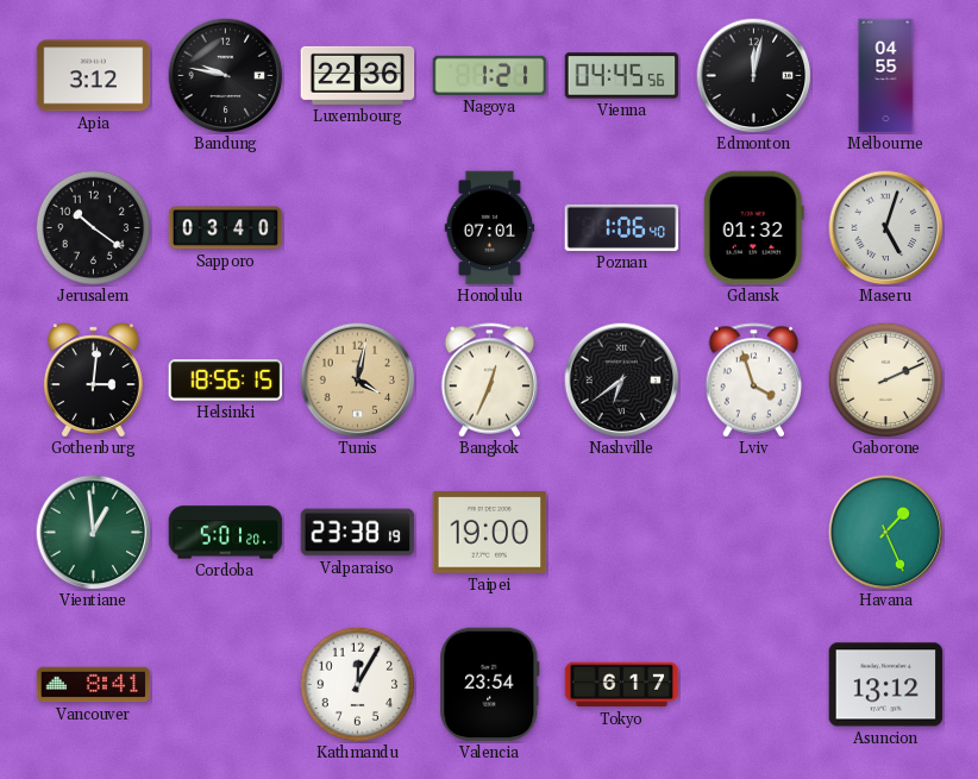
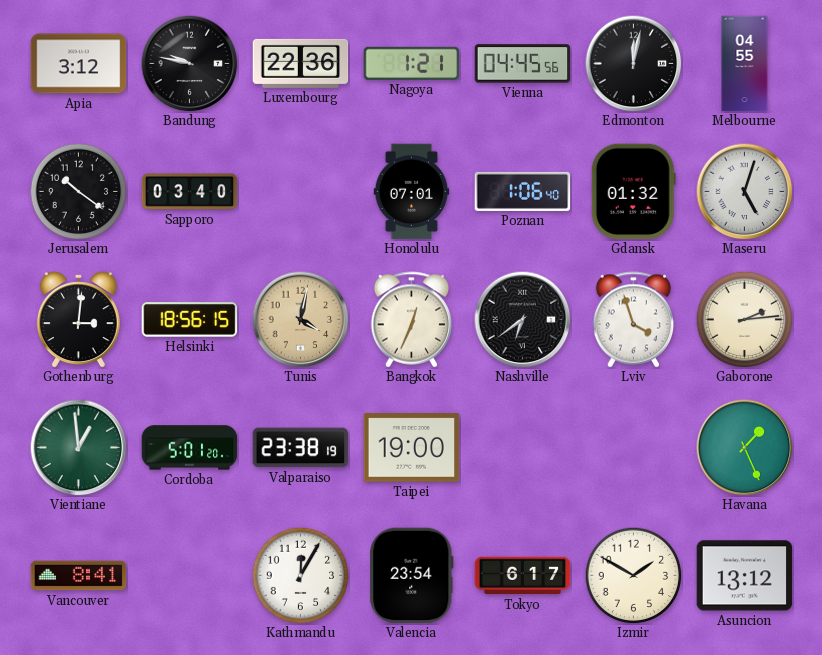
Gaborone: 2:11 -> 2:14 (744, 319)
Izmir: none -> 1:50 (633, 575)
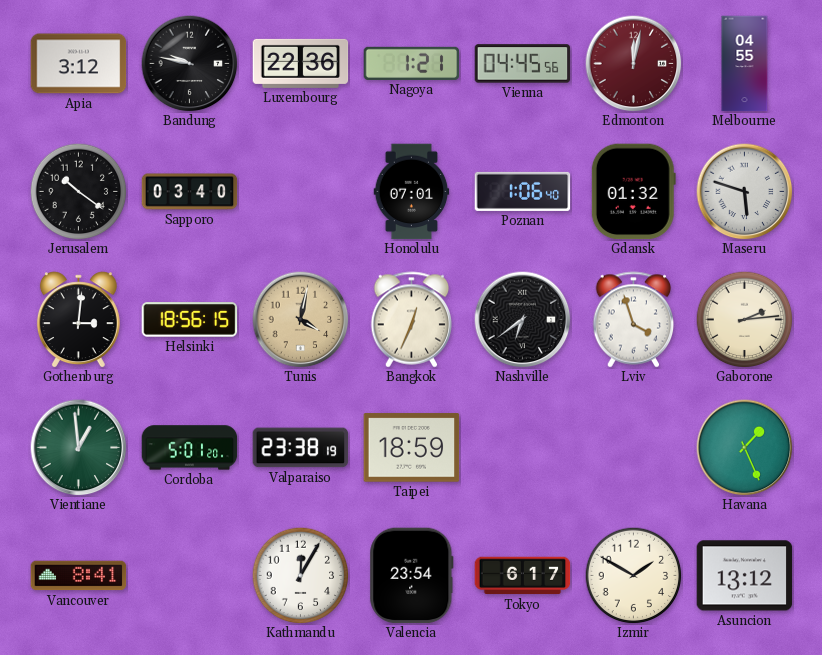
Edmonton dial: black -> burgundy (634, 64)
Maseru: 5:03 -> 5:48 (745, 192)
Taipei: 19:00 -> 18:59 (412, 448)
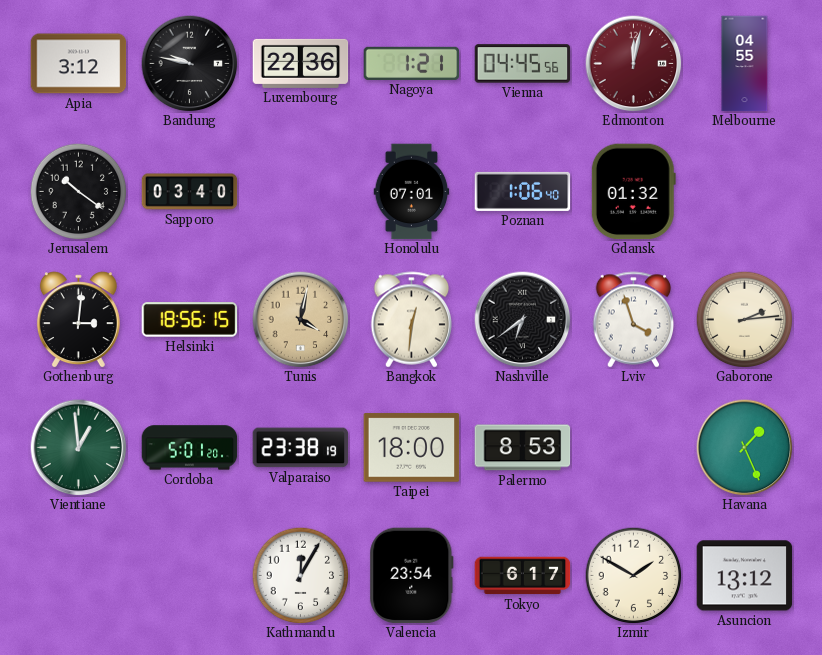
Maseru: 5:48 -> none (745, 192)
Bangkok: 12:34 -> 12:31 (412, 320)
Taipei: 18:59 -> 18:00 (412, 448)
Palermo: none -> 8:53 (523, 448)
Vancouver: 8:41 -> none (79, 576)
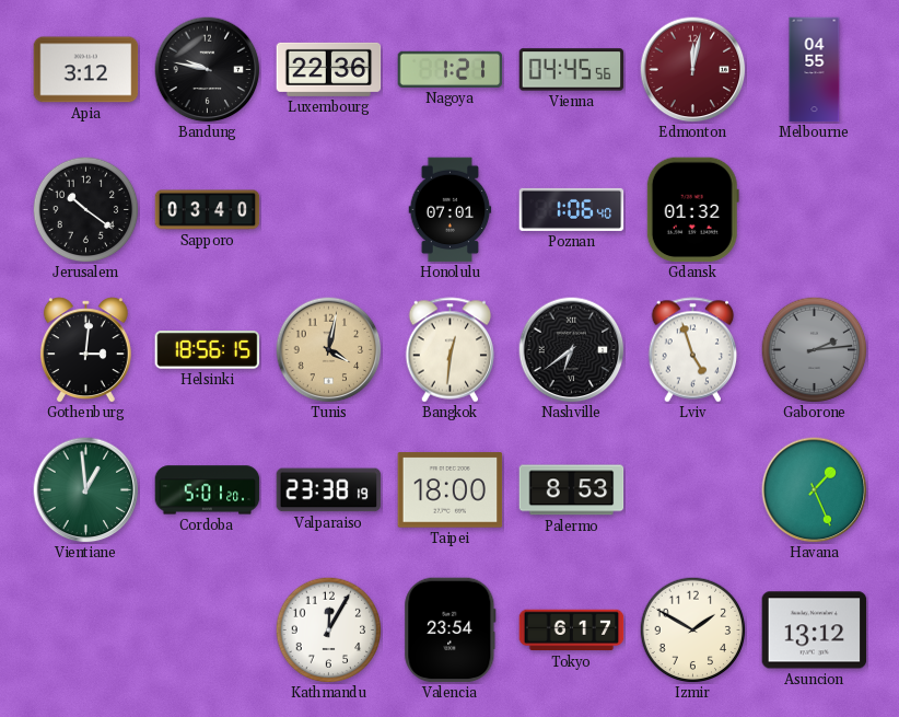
Lviv: 3:57 -> 4:57 (693, 350)
Gaborone dial: cream -> grey (814, 349)
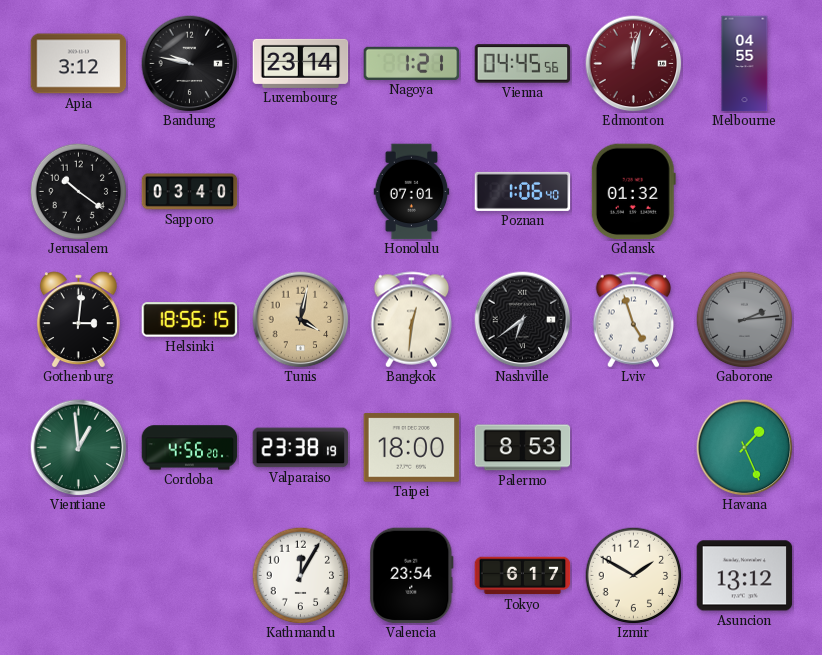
Luxembourg: 22:36 -> 23:14 (301, 63)
Cordoba: 5:01 -> 4:56 (190, 448)
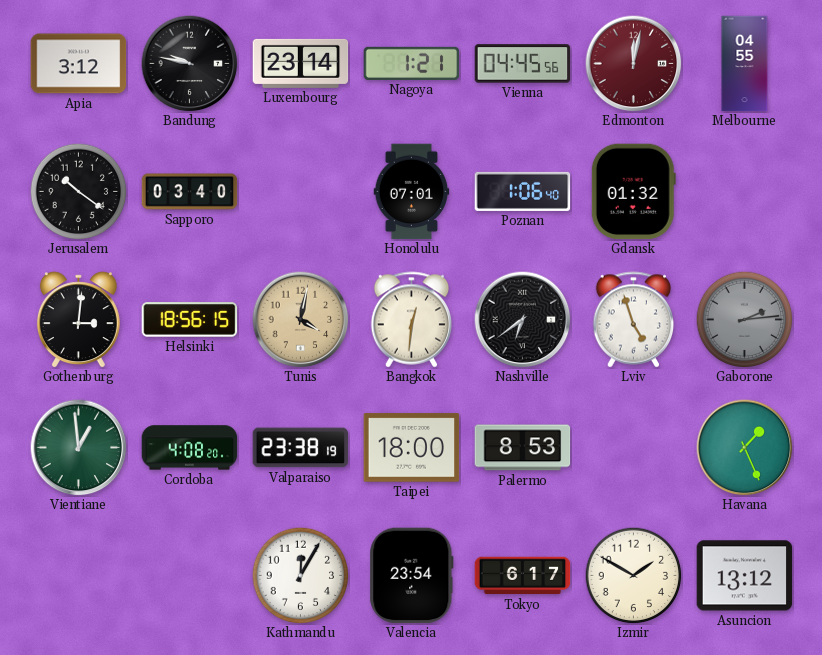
Cordoba: 4:56 -> 4:08 (190, 448)
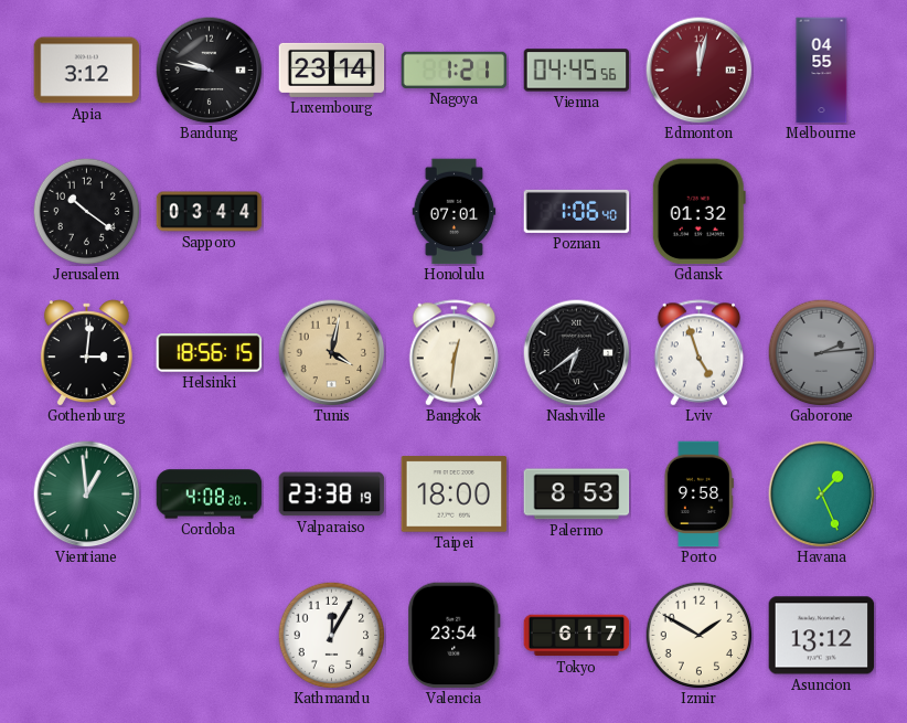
Sapporo: 03:40 -> 03:44 (210, 212)
Porto: none -> 9:58 (698, 495)
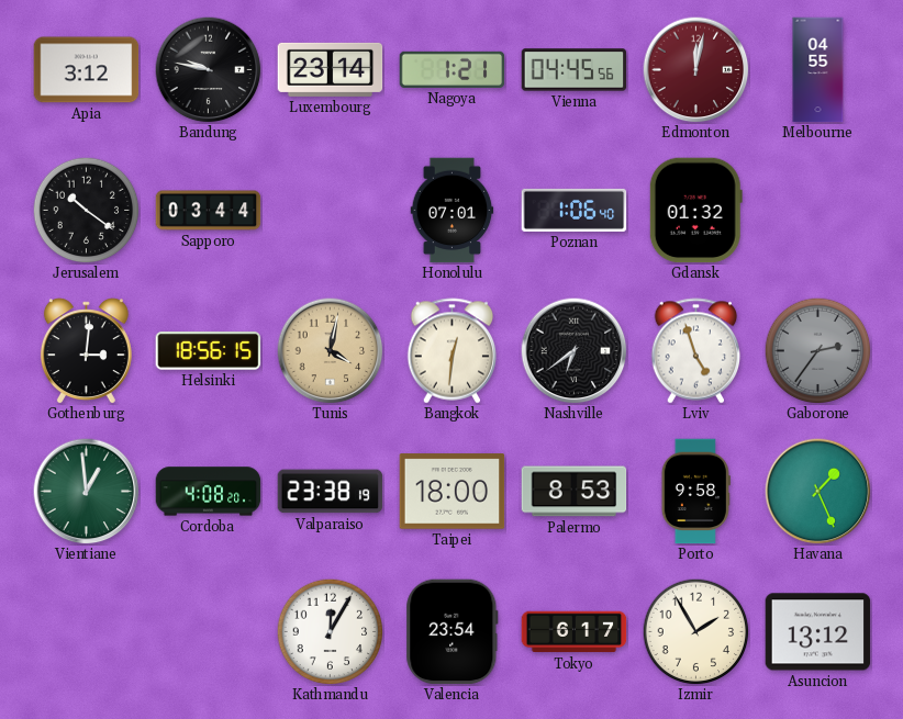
Gaborone: 2:14 -> 2:36 (817, 350)
Izmir: 1:50 -> 1:55 (695, 631)
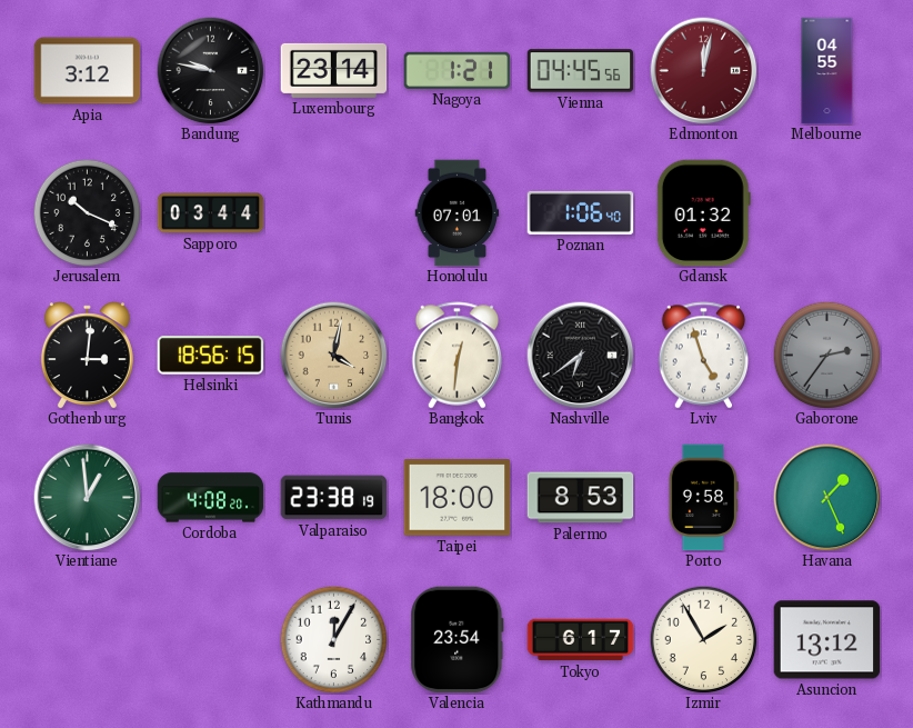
Jerusalem: 10:21 -> 10:19 (87, 212)
